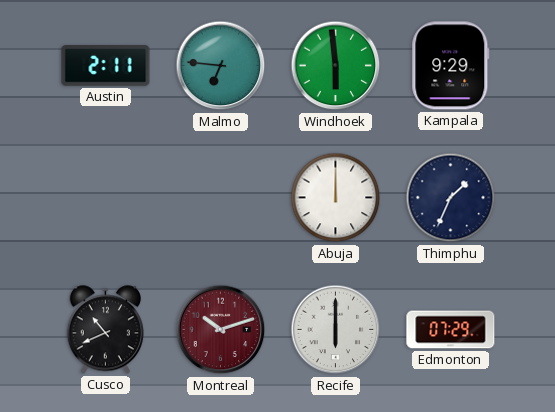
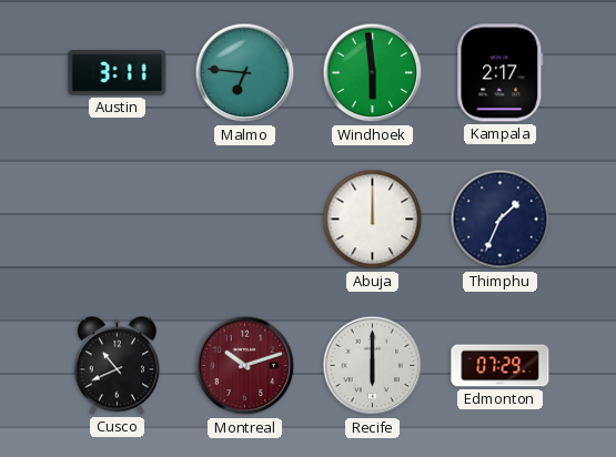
Austin: 2:11 -> 3:11 (118, 73)
Kampala: 9:29 -> 2:17 (501, 73)
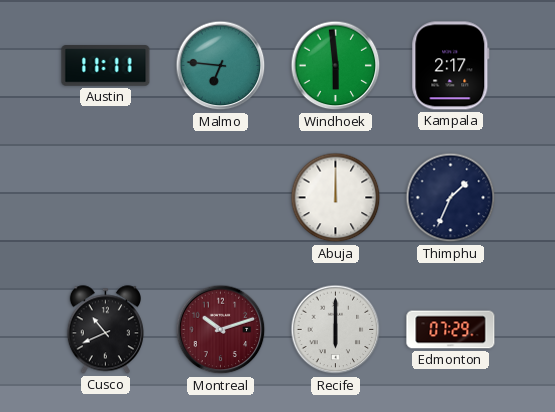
Austin: 3:11 -> 11:11 (106, 66)
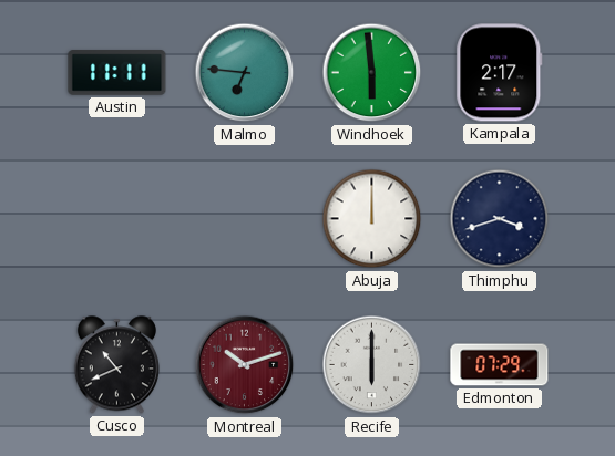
Thimphu: 1:34 -> 3:42 (500, 219)
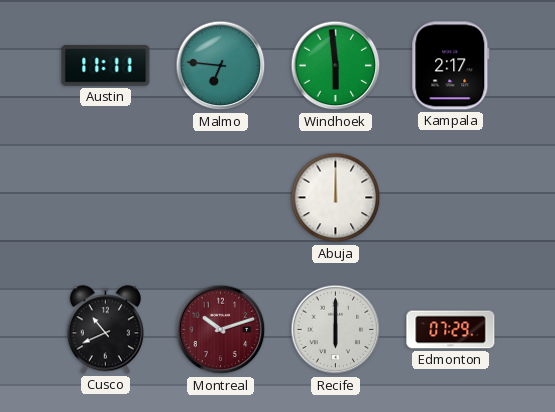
Thimphu: 3:42 -> none (500, 219)
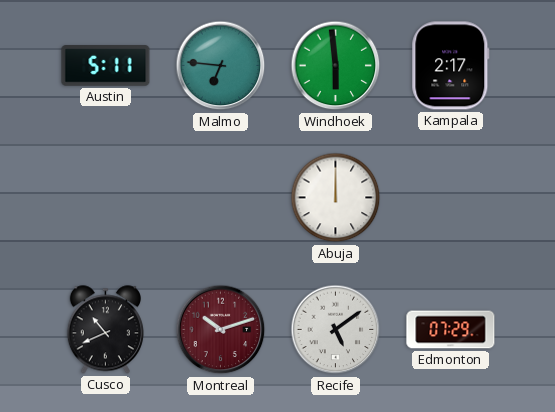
Austin: 11:11 -> 5:11 (106, 66)
Recife: 6:00 -> 5:09 (336, 330)
